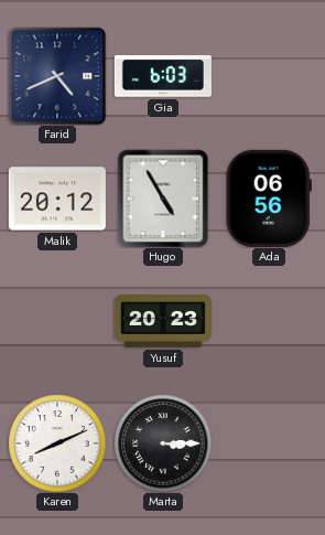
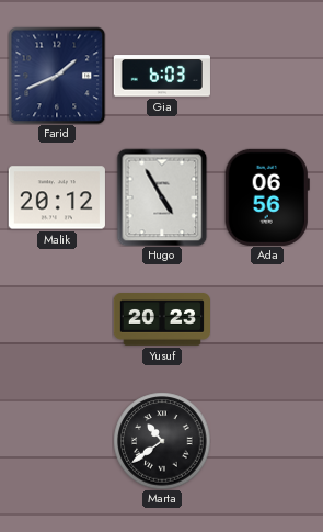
Farid: 4:41 -> 1:41 (57, 76)
Karen: 8:11 -> none (57, 443)
Marta: 3:15 -> 10:39 (162, 441)
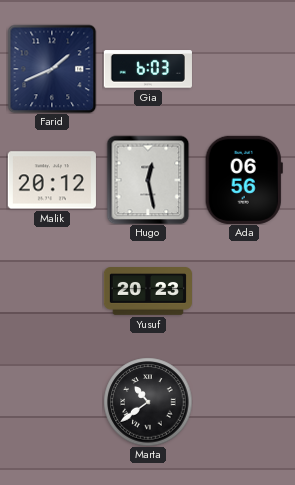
Hugo: 4:55 -> 12:28 (148, 180)
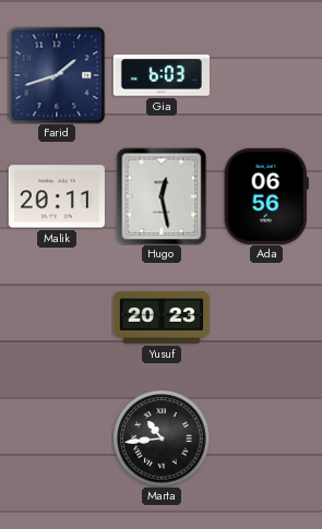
Farid: 1:41 -> 1:42 (57, 75)
Malik: 20:12 -> 20:11 (57, 196)
Marta: 10:39 -> 10:44 (162, 438)
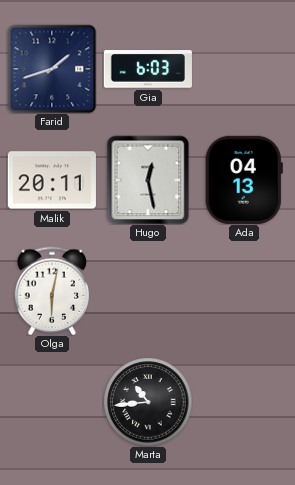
Ada: 06:56 -> 04:13 (244, 180)
Olga: none -> 6:02 (52, 291)
Yusuf: 20:23 -> none (160, 317)
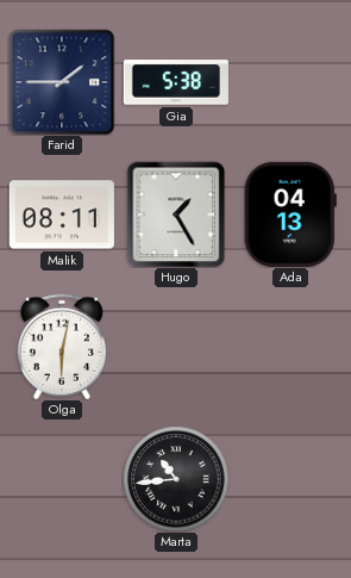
Farid: 1:42 -> 1:45 (62, 82)
Gia: 6:03 -> 5:38 (176, 82)
Malik: 20:11 -> 08:11 (62, 215)
Hugo: 12:28 -> 1:25 (176, 215)
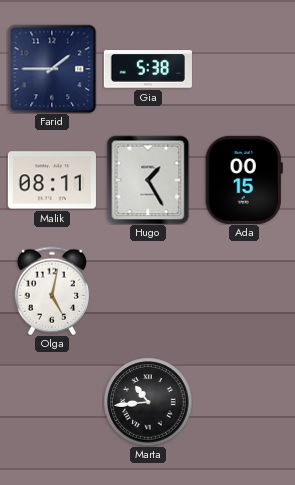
Ada: 04:13 -> 00:15 (244, 180)
Olga: 6:02 -> 5:02 (52, 291)
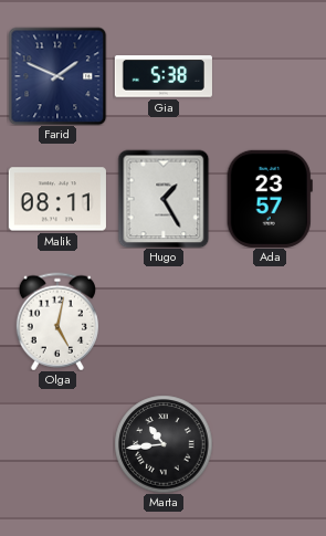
Farid: 1:45 -> 1:49 (57, 76)
Ada: 00:15 -> 23:57 (270, 199)
